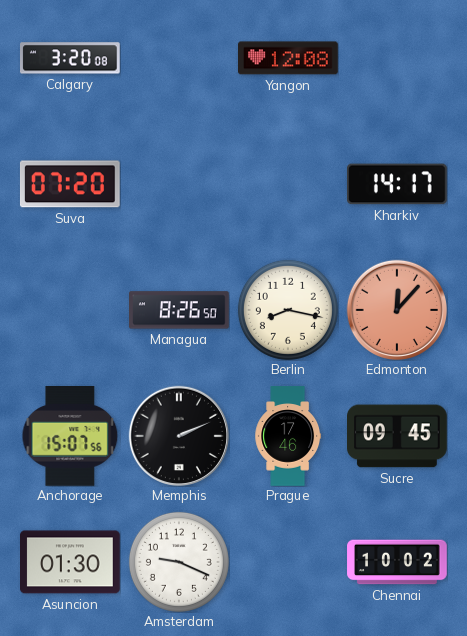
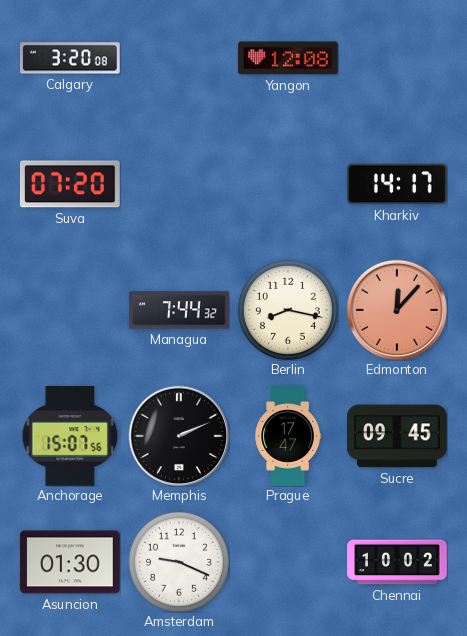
Managua: 8:26 -> 7:44 (179, 310)
Prague: 17:46 -> 17:47 (288, 436)
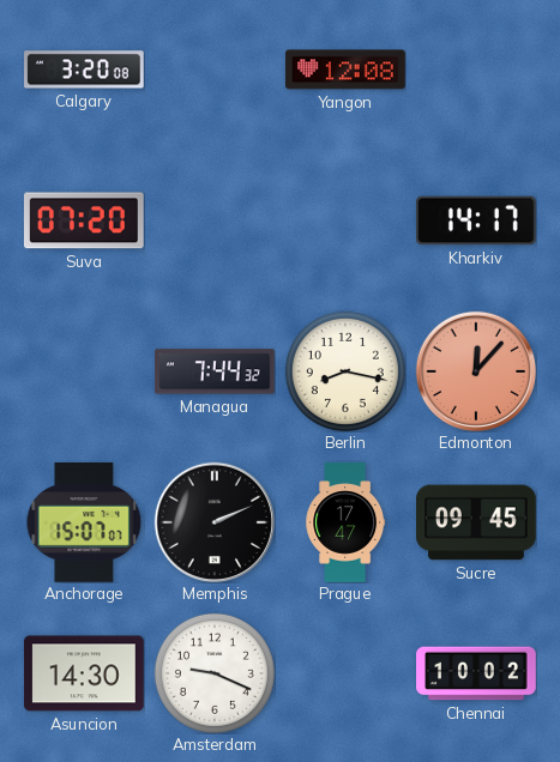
Anchorage: 15:07:56 -> 15:07:07 (84, 524)
Asuncion: 01:30 -> 14:30 (85, 673)
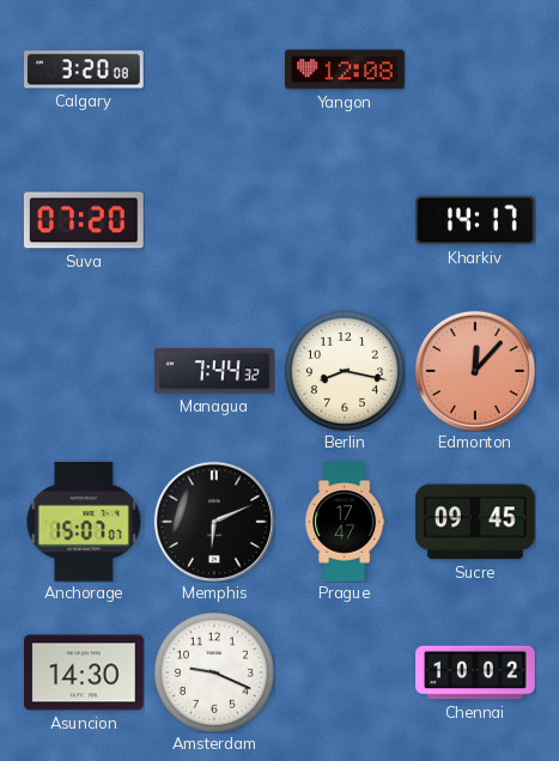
Memphis: 2:11 -> 6:11 (213, 520)
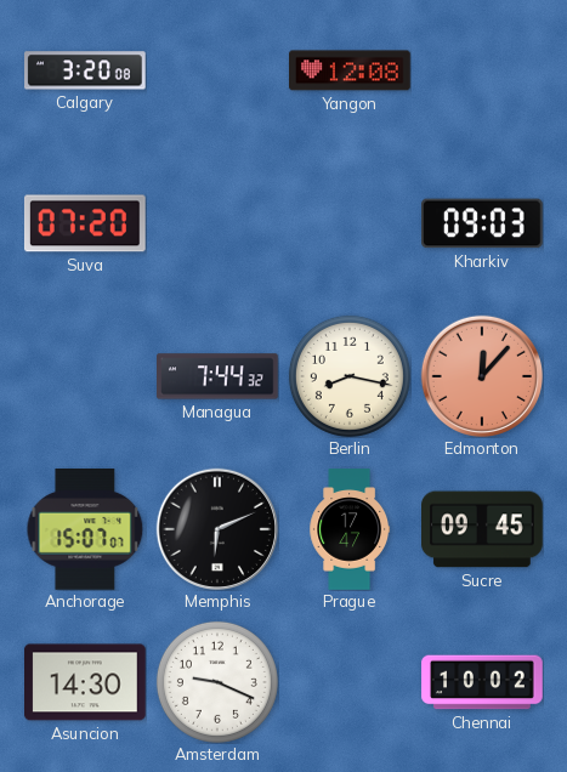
Kharkiv: 14:17 -> 09:03 (483, 223)
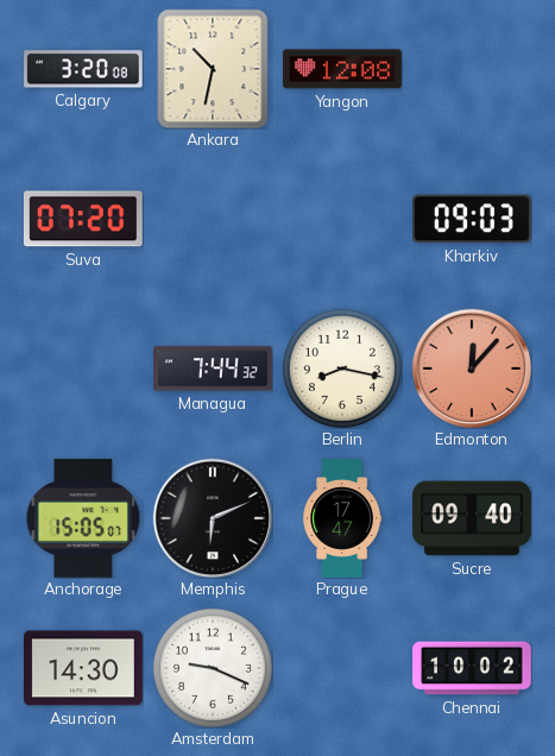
Ankara: none -> 10:32 (213, 69)
Anchorage: 15:07 -> 15:05 (83, 519)
Sucre: 09:45 -> 09:40 (473, 518)
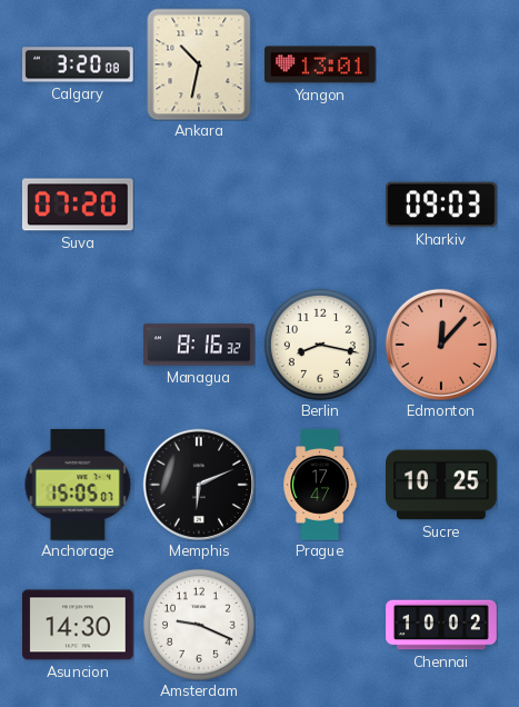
Yangon: 12:08 -> 13:01 (321, 64)
Managua: 7:44 -> 8:16 (199, 345)
Sucre: 09:40 -> 10:25 (442, 485)
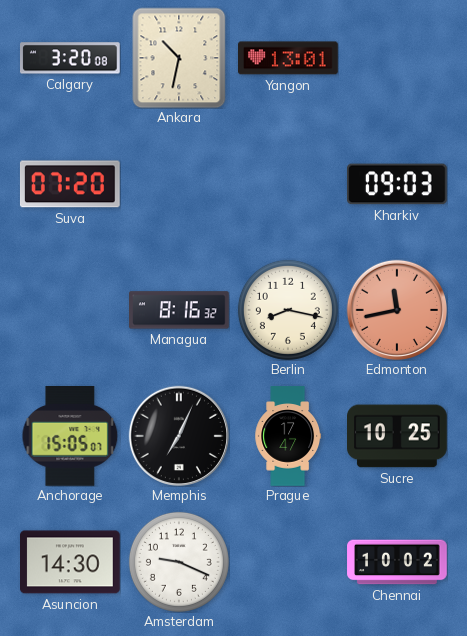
Edmonton: 12:07 -> 11:43 (396, 309)
Memphis: 6:11 -> 7:04 (178, 435)
